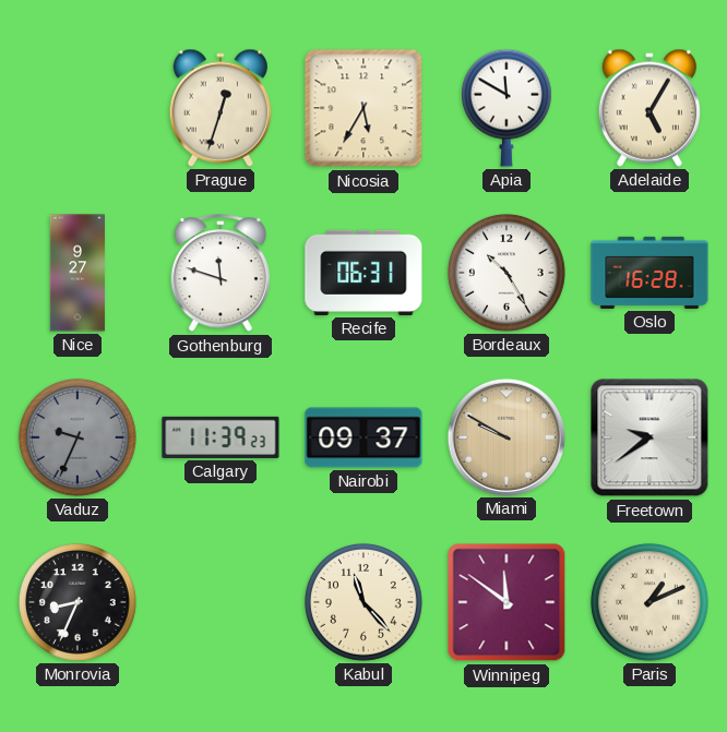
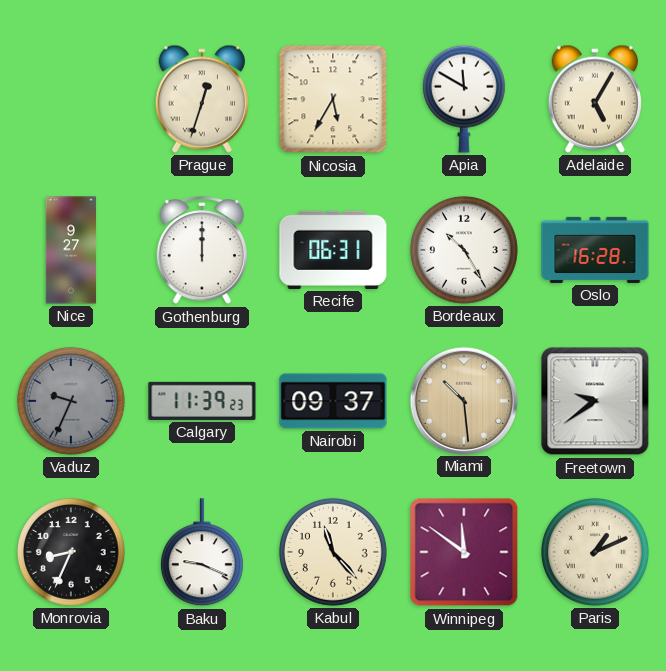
Gothenburg: 11:48 -> 12:00 (202, 251)
Miami: 9:50 -> 10:29 (463, 400)
Baku: none -> 9:19 (202, 553)
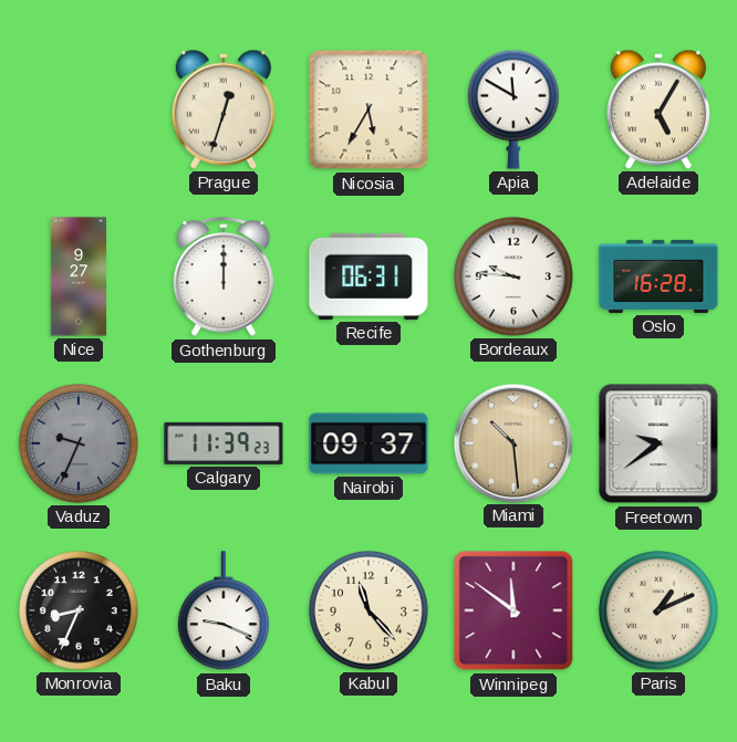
Bordeaux: 10:25 -> 9:46 (513, 276)
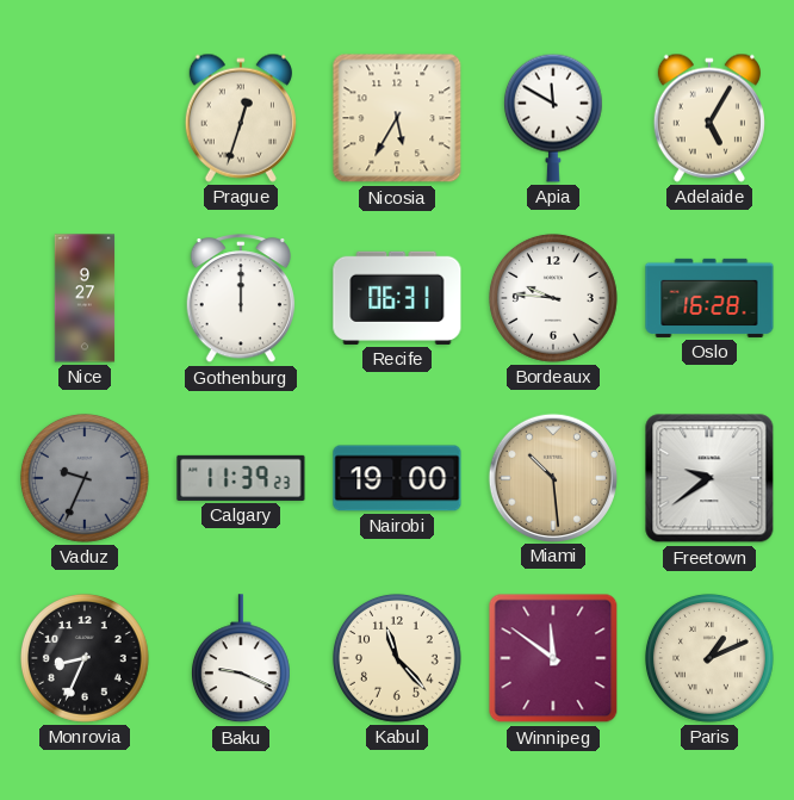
Nairobi: 09:37 -> 19:00 (397, 478)
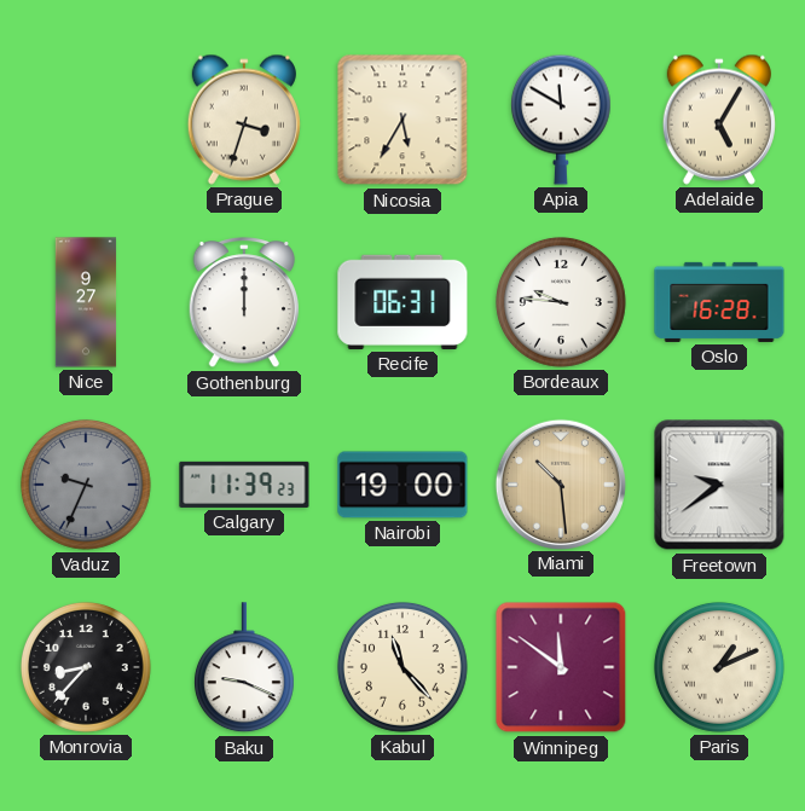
Prague: 12:33 -> 3:33 (244, 120)
Monrovia: 8:34 -> 8:37 (86, 667)
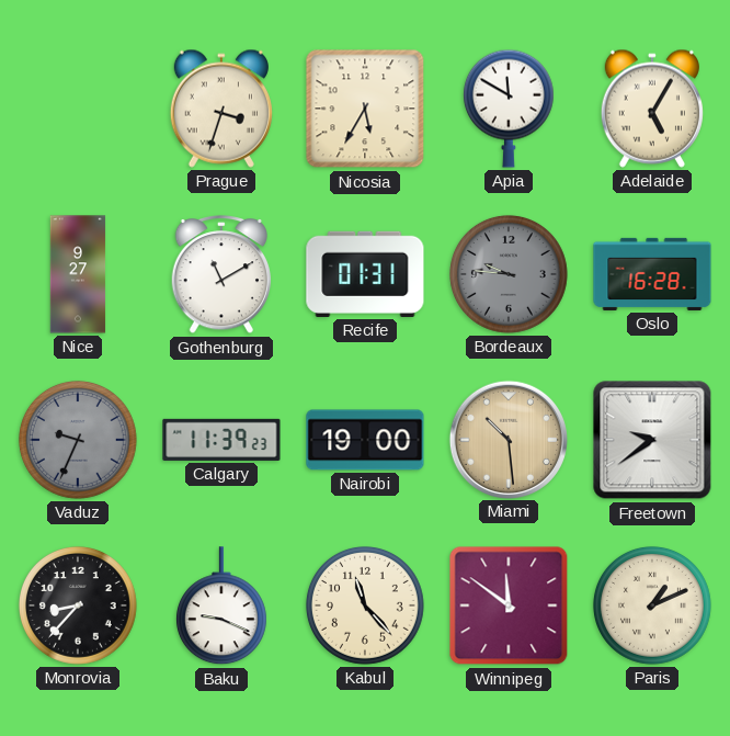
Gothenburg: 12:00 -> 11:10 (221, 275)
Recife: 06:31 -> 01:31 (365, 274)
Bordeaux dial: white -> grey (509, 274)
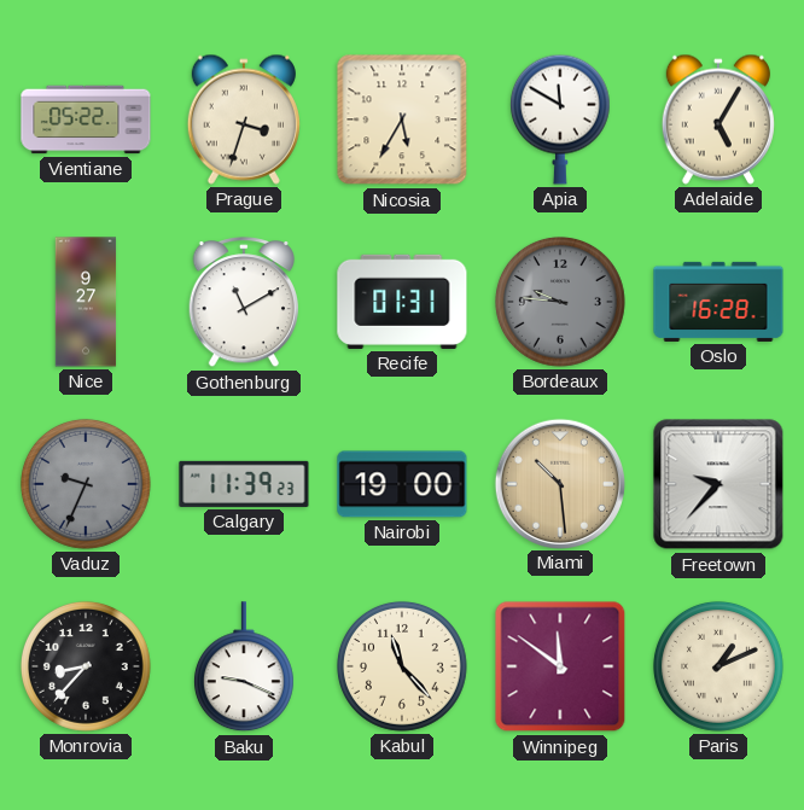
Vientiane: none -> 05:22 (86, 120)
Freetown: 9:39 -> 9:37 (718, 484)
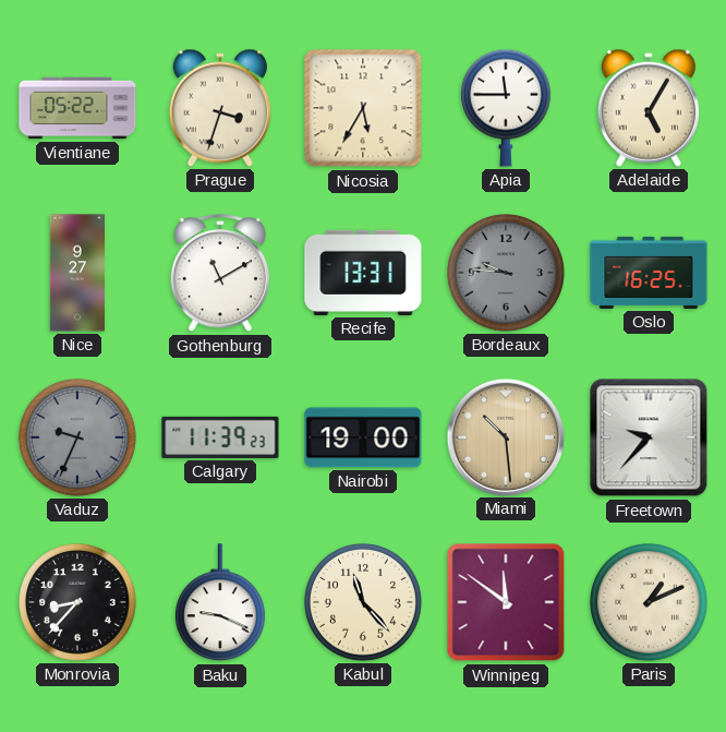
Apia: 11:50 -> 11:45 (506, 108)
Recife: 01:31 -> 13:31 (363, 273)
Oslo: 16:28 -> 16:25 (649, 273)
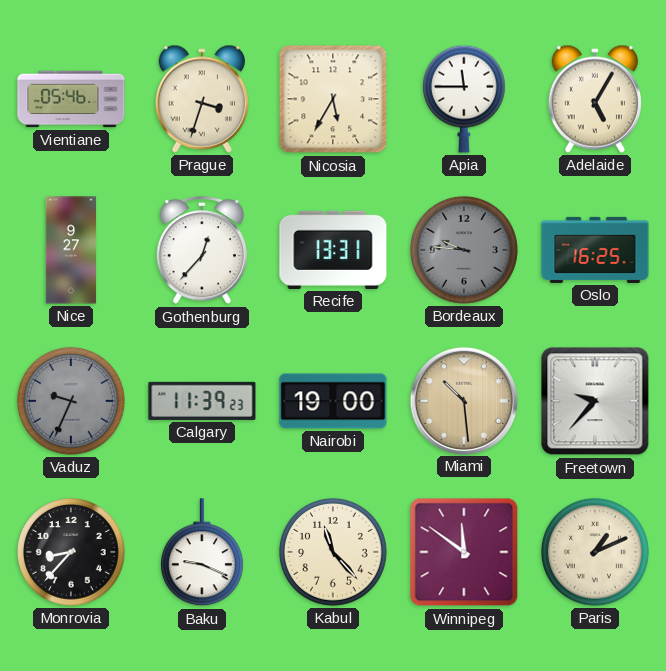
Vientiane: 05:22 -> 05:46 (71, 99)
Gothenburg: 11:10 -> 12:37 (202, 251)
